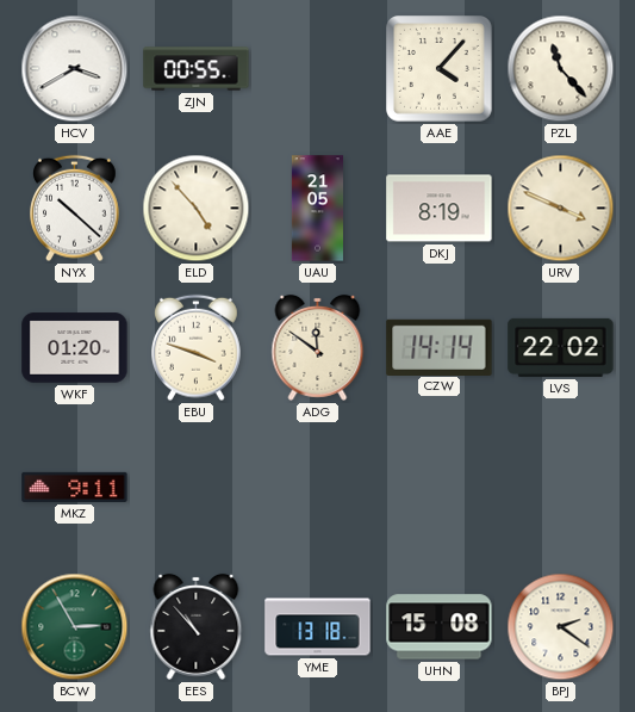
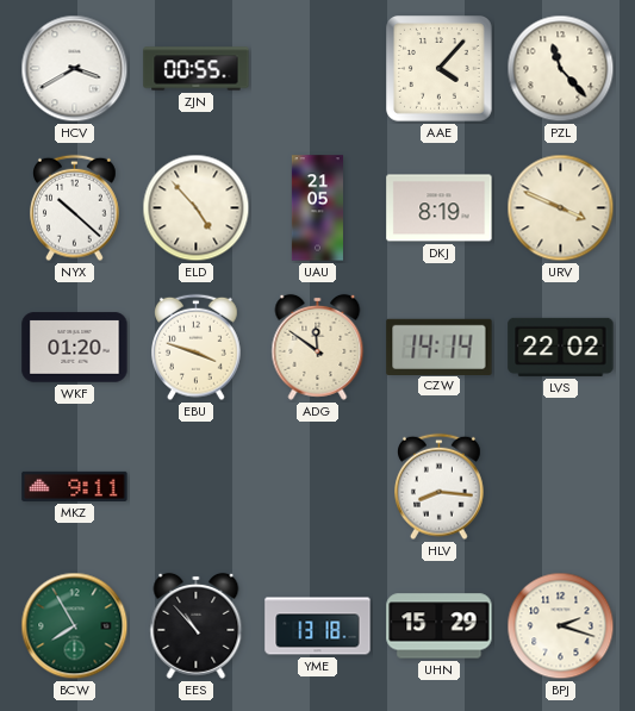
HLV: none -> 8:16 (440, 487)
BCW: 2:55 -> 7:55 (75, 626)
UHN: 15:08 -> 15:29 (440, 626)
BPJ: 2:21 -> 2:18 (561, 626)
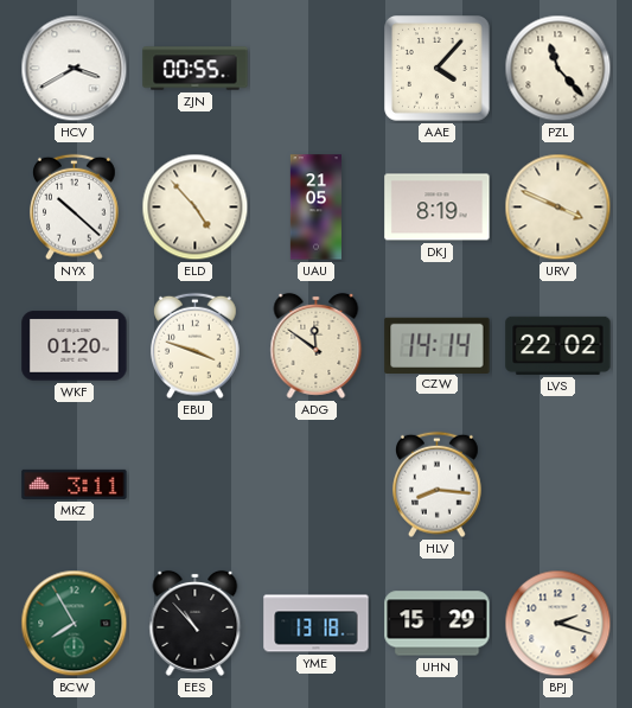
MKZ: 9:11 -> 3:11 (75, 484)
